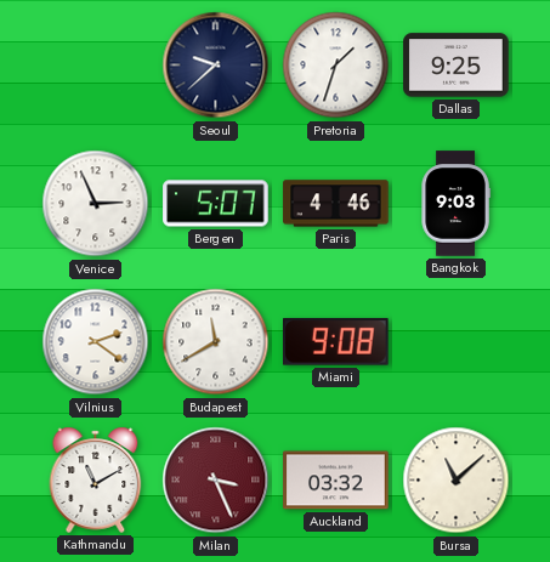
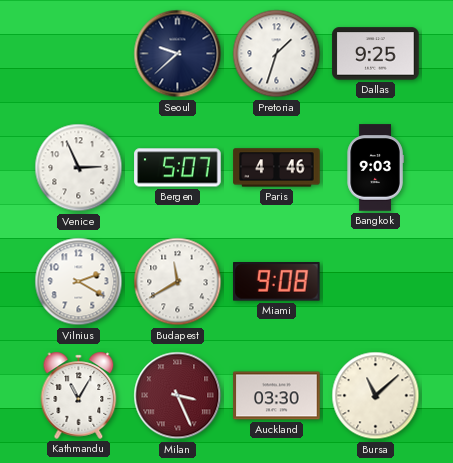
Vilnius: 2:21 -> 2:20 (79, 282)
Kathmandu: 11:10 -> 11:05 (79, 395)
Auckland: 03:32 -> 03:30 (277, 396)
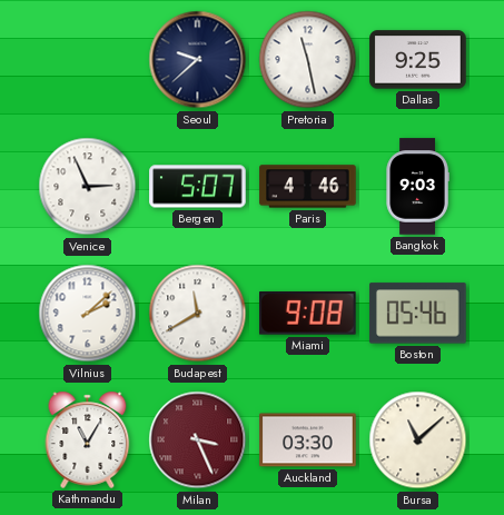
Pretoria: 1:33 -> 11:28 (308, 60)
Vilnius: 2:20 -> 2:08 (88, 314)
Boston: none -> 05:46 (418, 314)
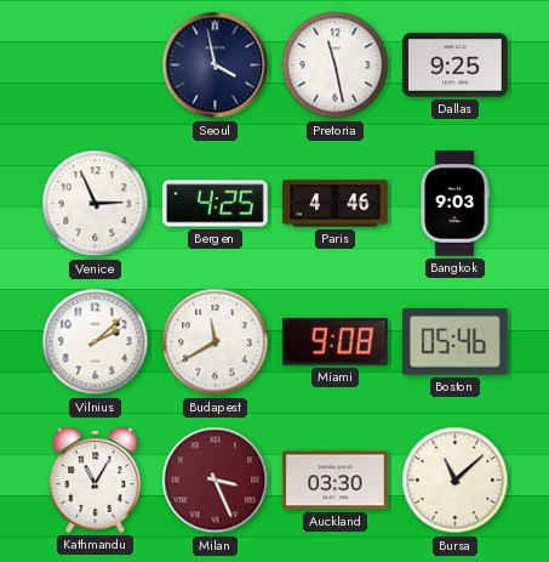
Seoul: 9:38 -> 3:58 (216, 66)
Bergen: 5:07 -> 4:25 (216, 204)
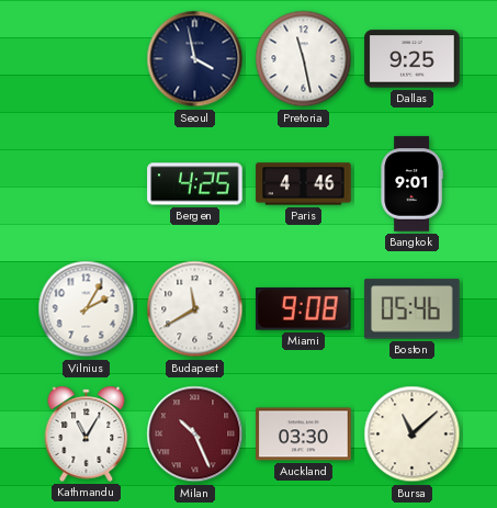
Venice: 2:56 -> none (96, 204)
Bangkok: 9:03 -> 9:01 (411, 184)
Vilnius: 2:08 -> 2:05 (87, 309)
Milan: 3:26 -> 10:26 (195, 434)
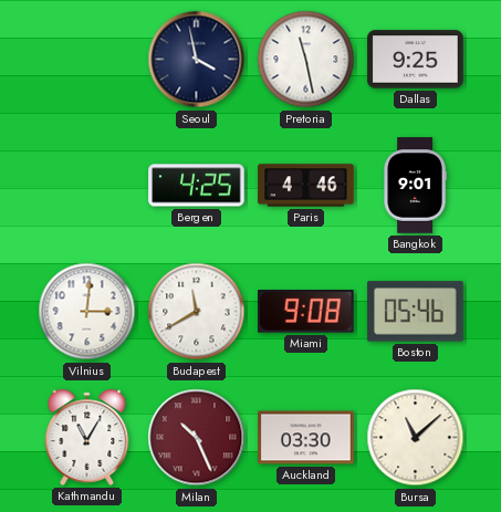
Vilnius: 2:05 -> 3:01 (87, 312)
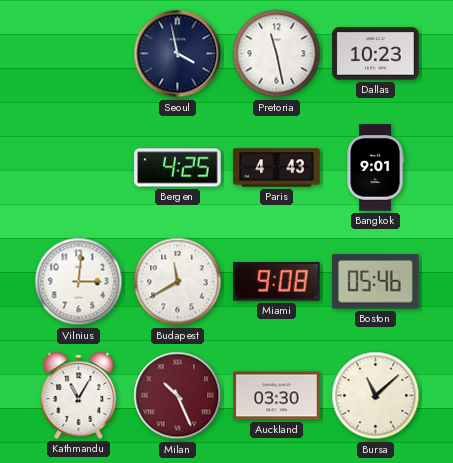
Dallas: 9:25 -> 10:23 (376, 54)
Paris: 4:46 -> 4:43 (277, 168)
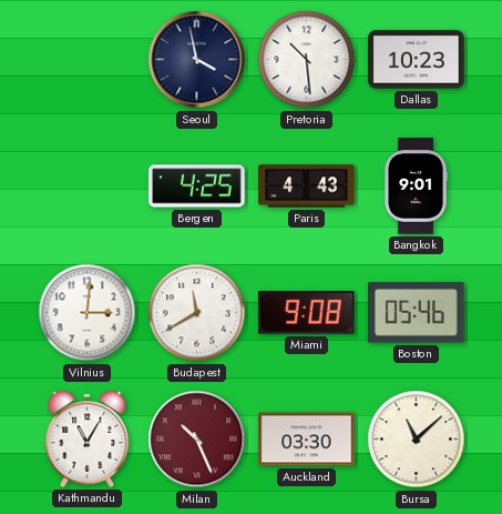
Pretoria: 11:28 -> 10:29 (307, 60)
